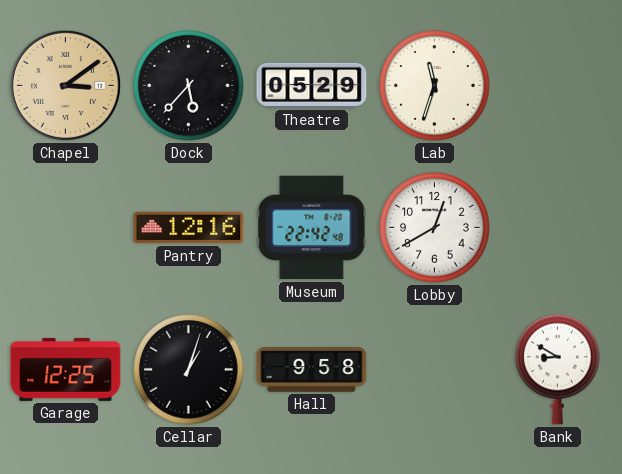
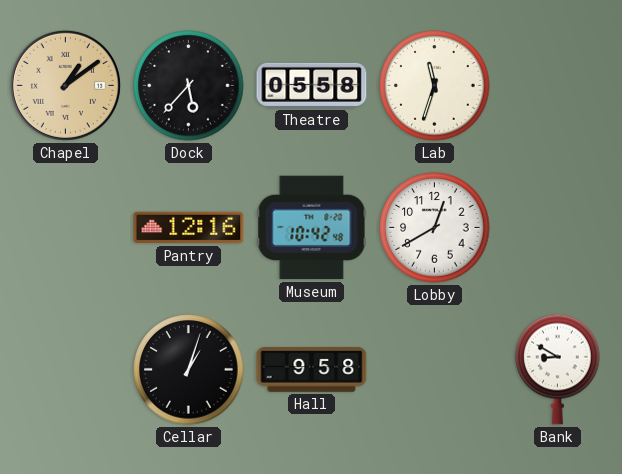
Chapel: 3:09 -> 1:09 (65, 85)
Theatre: 05:29 -> 05:58 (312, 85)
Museum: 22:42 -> 10:42 (312, 228)
Garage: 12:25 -> none (66, 369)
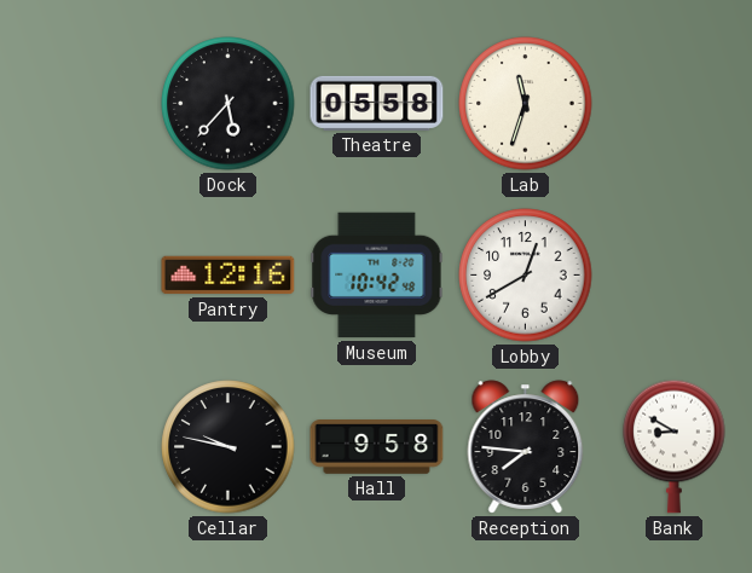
Chapel: 1:09 -> none (65, 85)
Cellar: 1:03 -> 9:47 (229, 447)
Reception: none -> 7:46 (526, 447)
